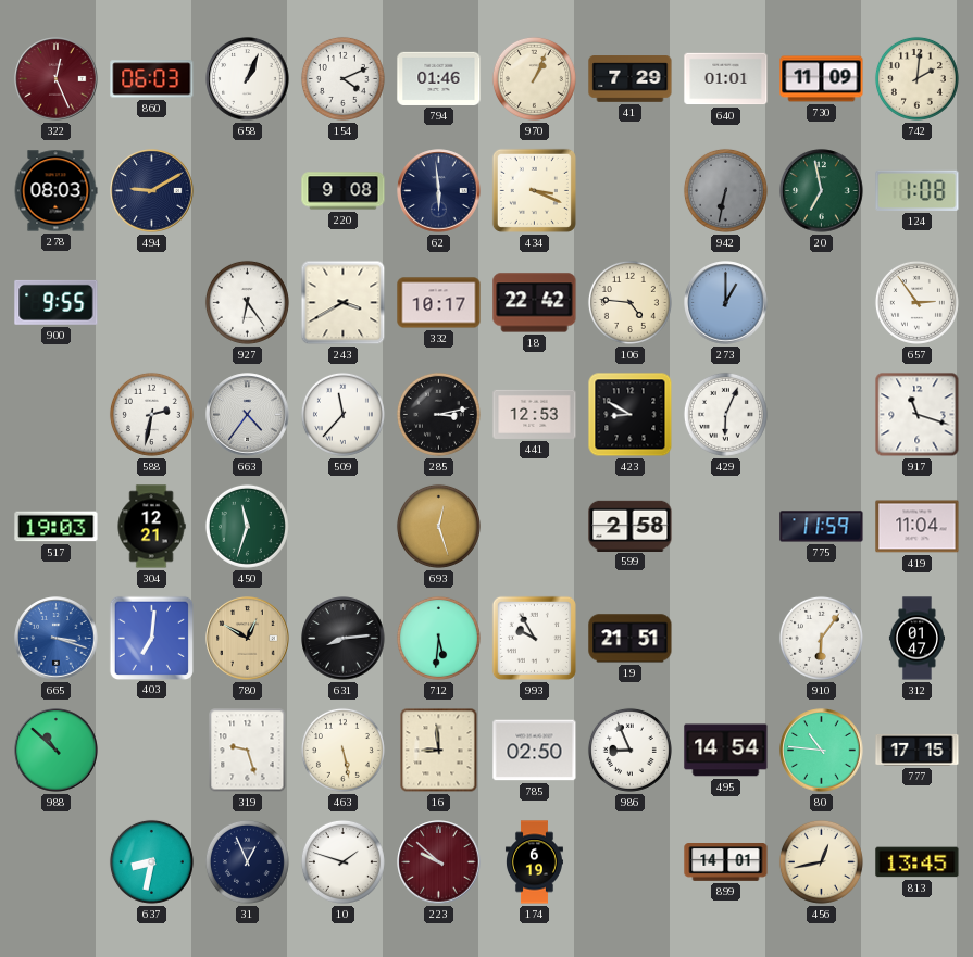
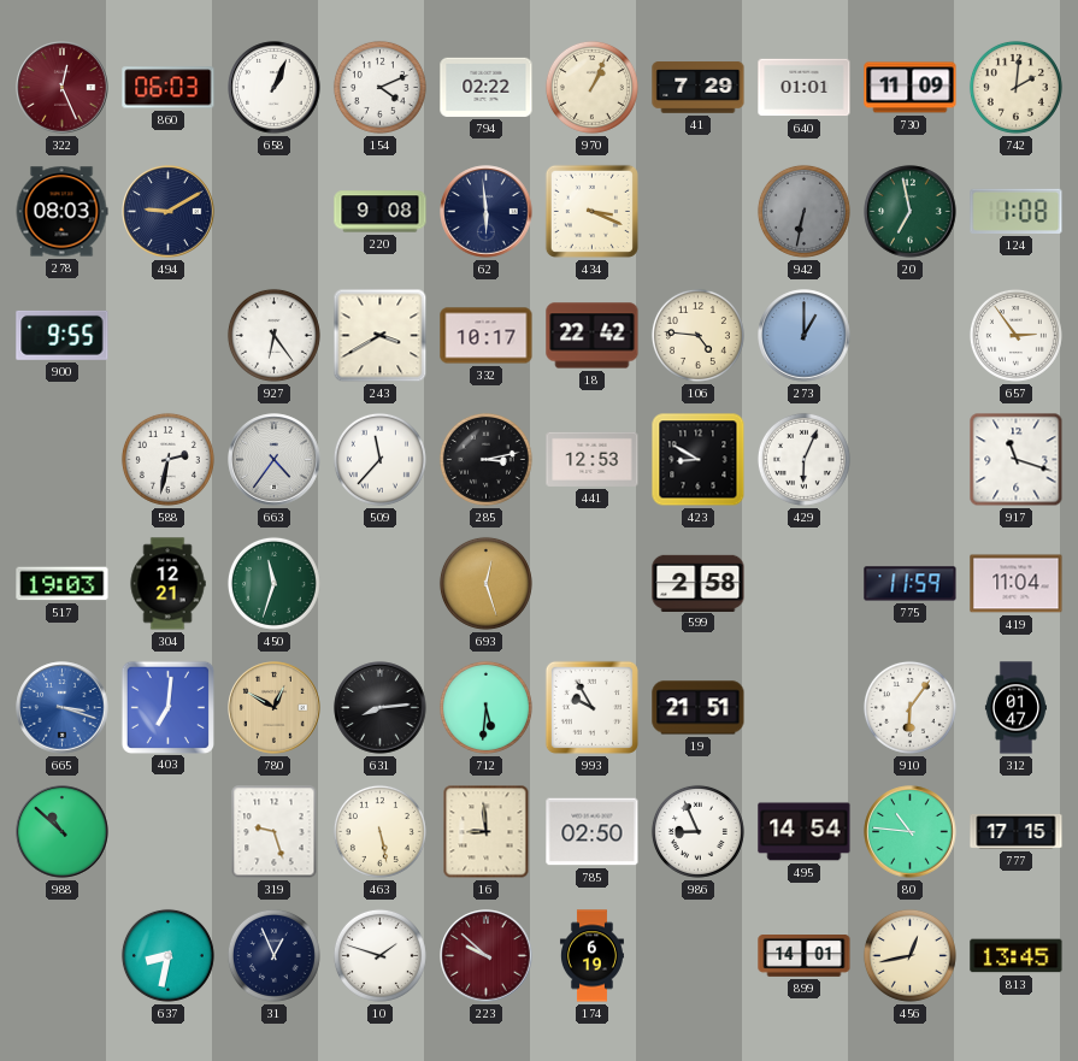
794: 01:46 -> 02:22 (487, 87)
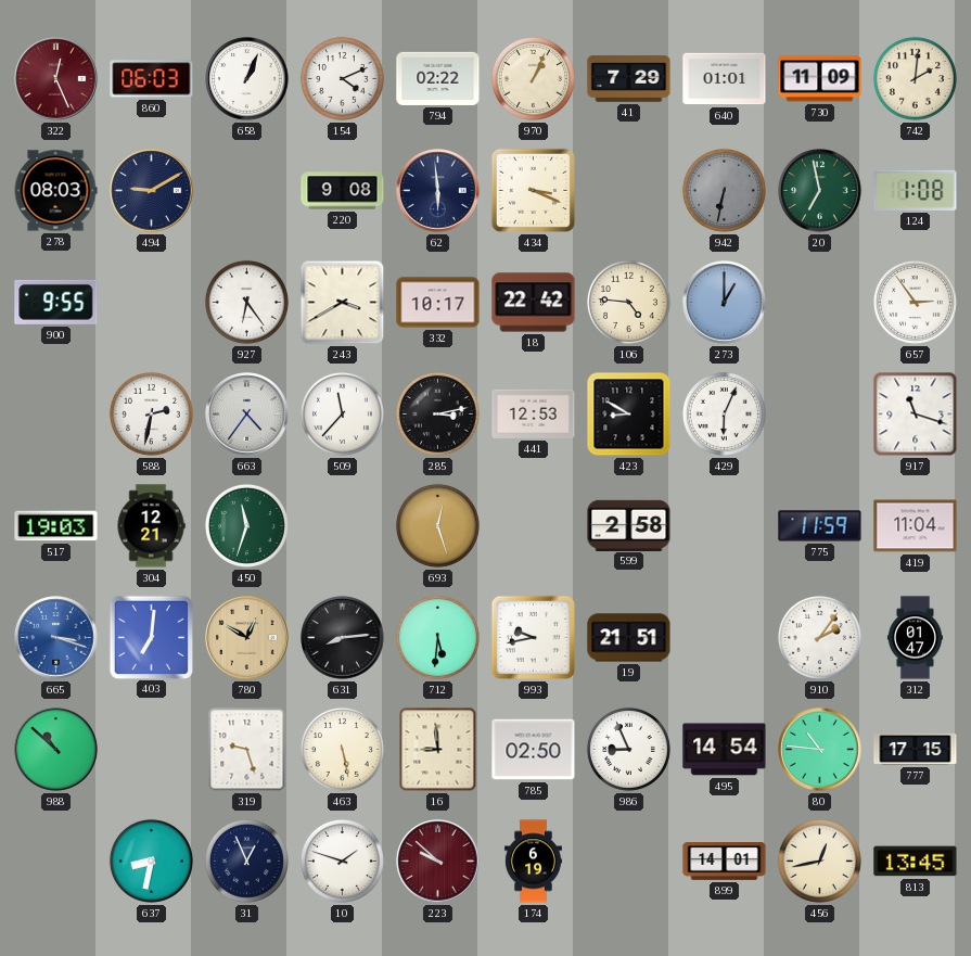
993: 9:55 -> 9:43 (533, 637)
910: 6:06 -> 2:06 (819, 637)
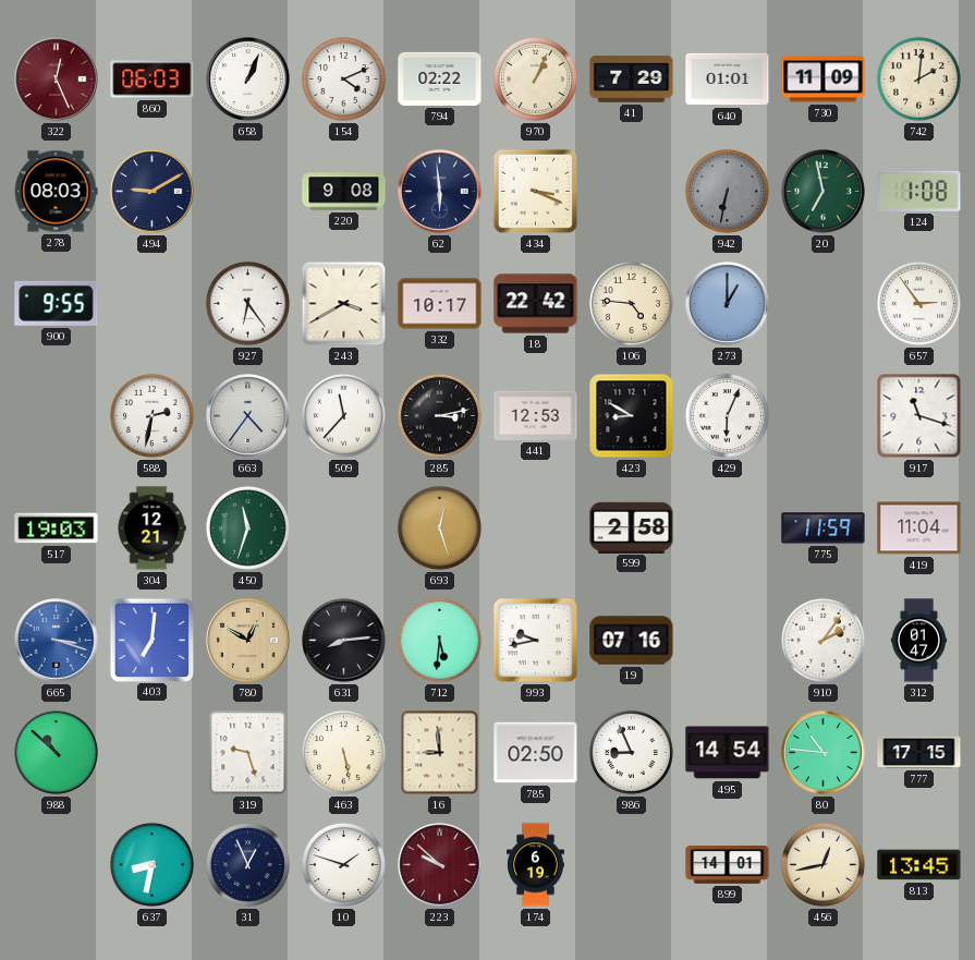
19: 21:51 -> 07:16 (632, 641)
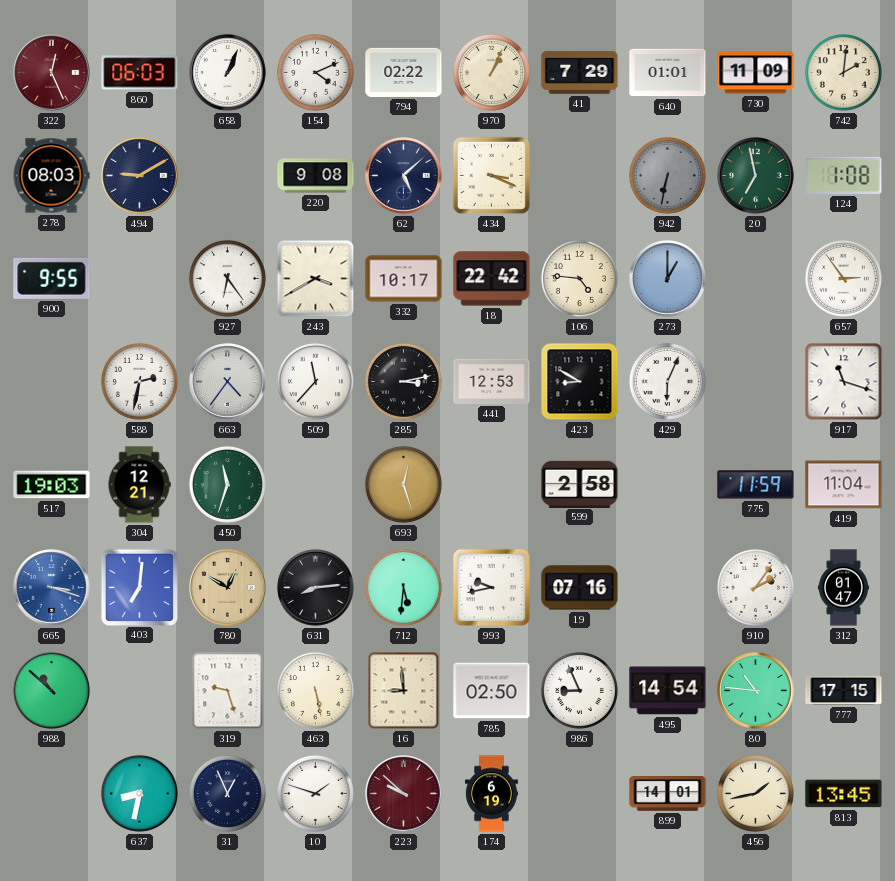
62: 5:59 -> 5:08 (404, 176)
456: 12:43 -> 1:43 (755, 793)
